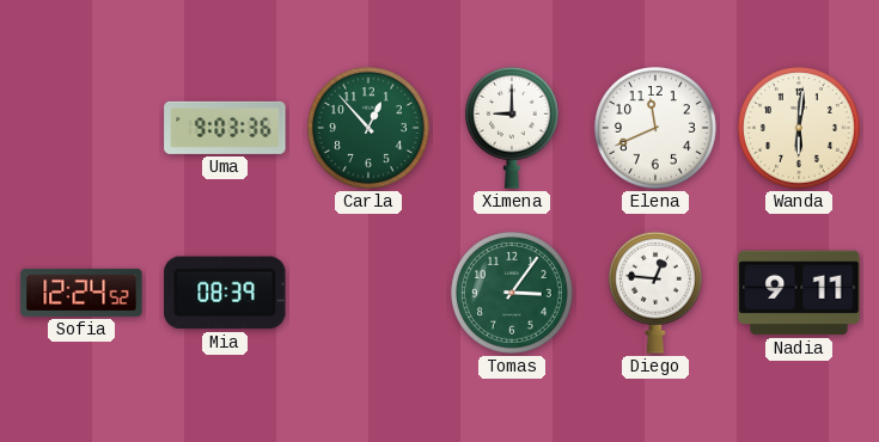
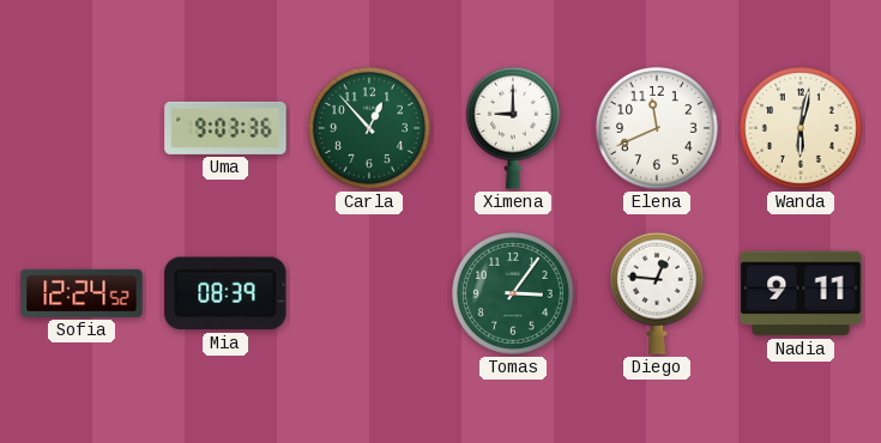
Wanda: 6:01 -> 6:02 (802, 129)
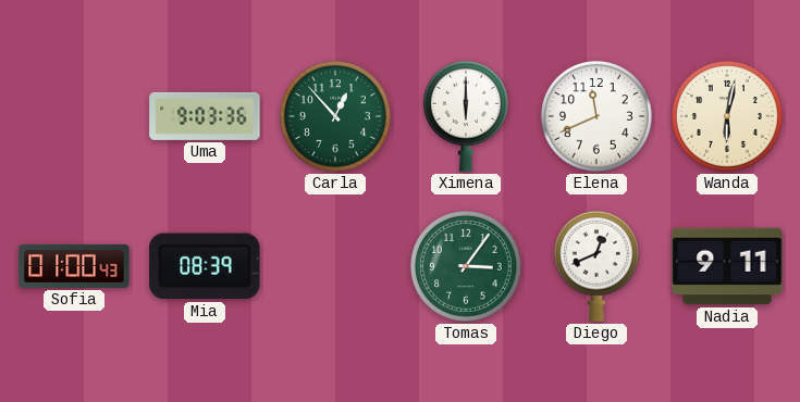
Ximena: 9:00 -> 6:00 (466, 116)
Sofia: 12:24 -> 01:00 (74, 266)
Diego: 12:46 -> 12:41 (596, 266)
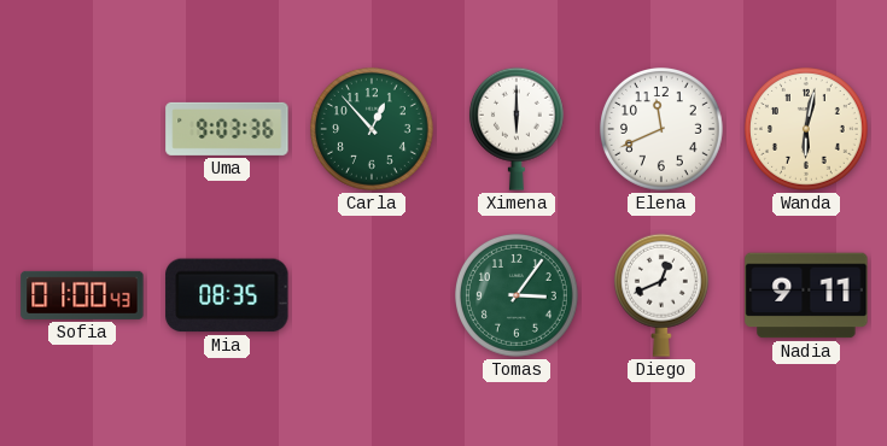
Mia: 08:39 -> 08:35 (227, 295)
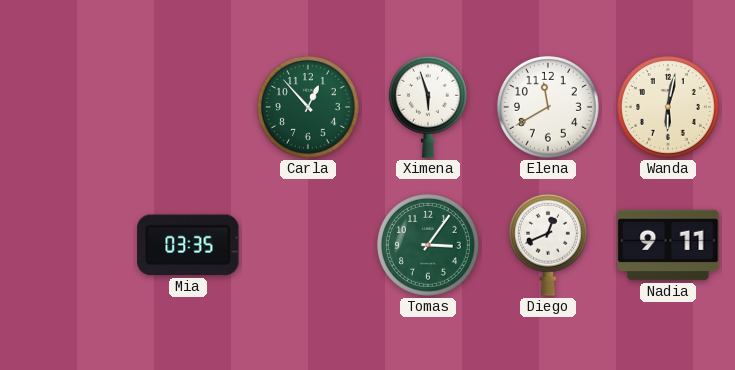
Uma: 9:03 -> none (227, 129)
Ximena: 6:00 -> 5:57 (428, 107)
Elena: 11:41 -> 11:40 (549, 108)
Sofia: 01:00 -> none (82, 295)
Mia: 08:35 -> 03:35 (188, 245)
